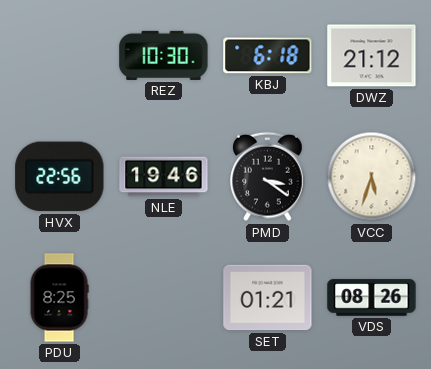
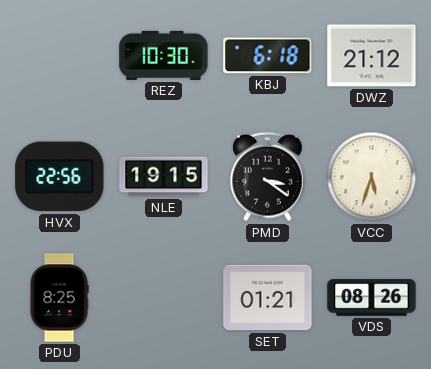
NLE: 19:46 -> 19:15 (164, 177)
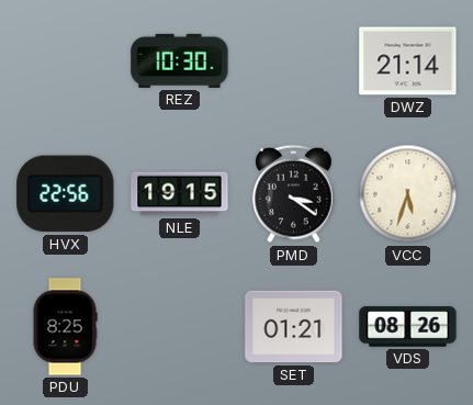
KBJ: 6:18 -> none (268, 56)
DWZ: 21:12 -> 21:14 (408, 61)
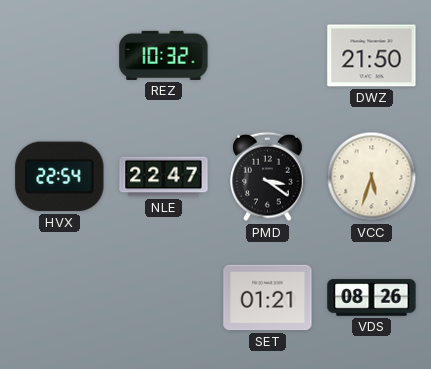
REZ: 10:30 -> 10:32 (164, 55)
DWZ: 21:14 -> 21:50 (372, 56)
HVX: 22:56 -> 22:54 (60, 177)
NLE: 19:15 -> 22:47 (164, 177)
PDU: 8:25 -> none (65, 327)
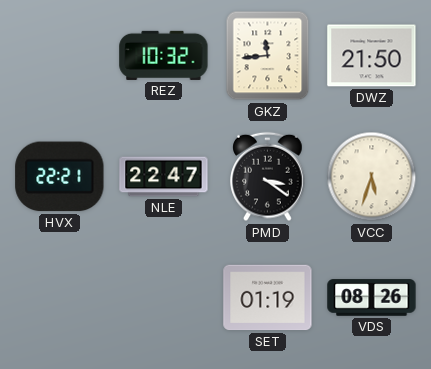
GKZ: none -> 11:44 (268, 56)
HVX: 22:54 -> 22:21 (60, 177)
SET: 01:21 -> 01:19 (268, 298)
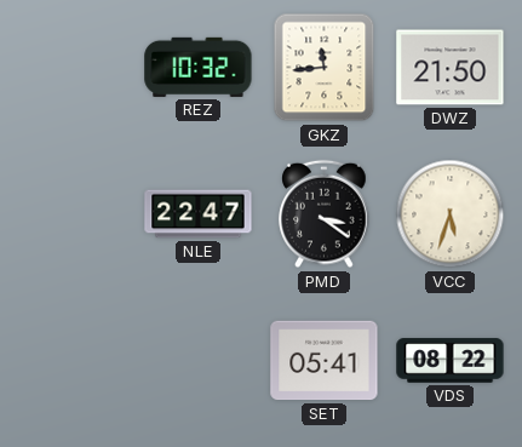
HVX: 22:21 -> none (60, 177)
SET: 01:19 -> 05:41 (325, 361)
VDS: 08:26 -> 08:22 (451, 361)
